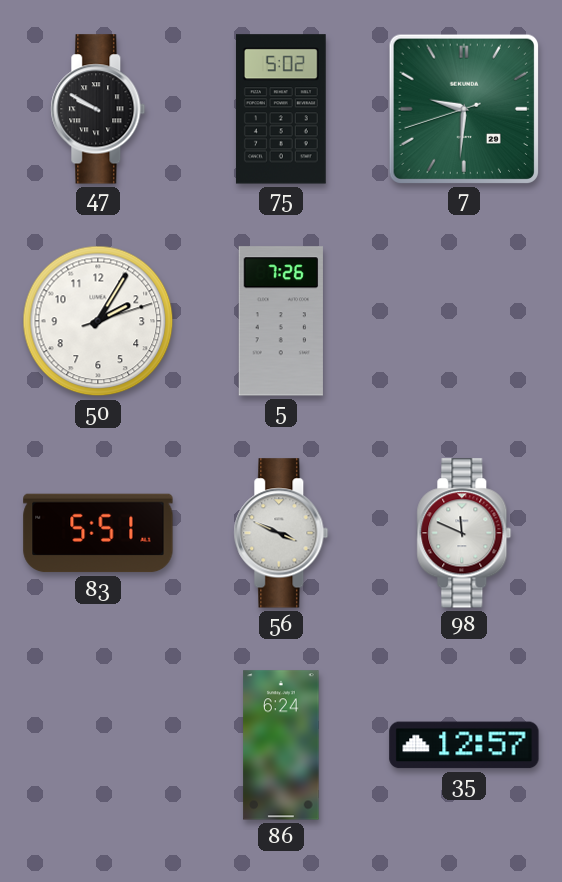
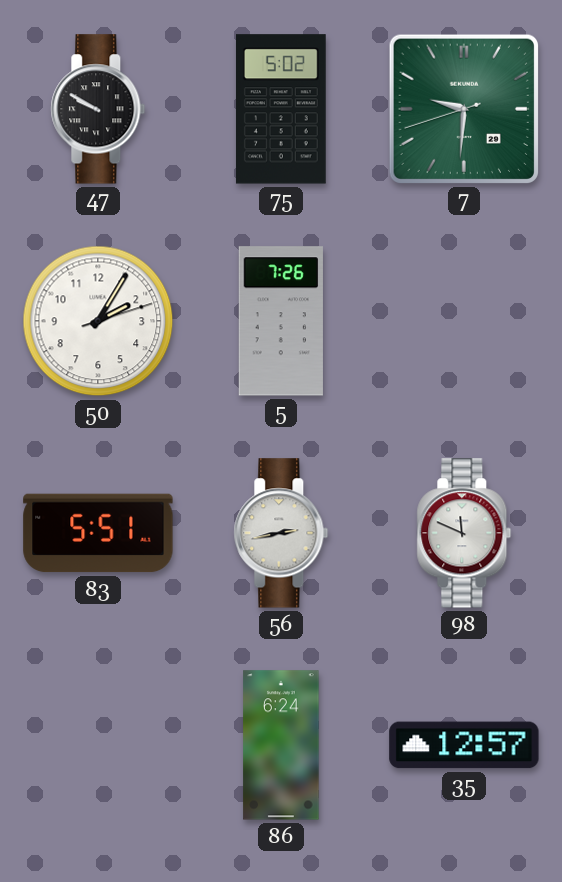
56: 3:49 -> 2:43 (281, 533)
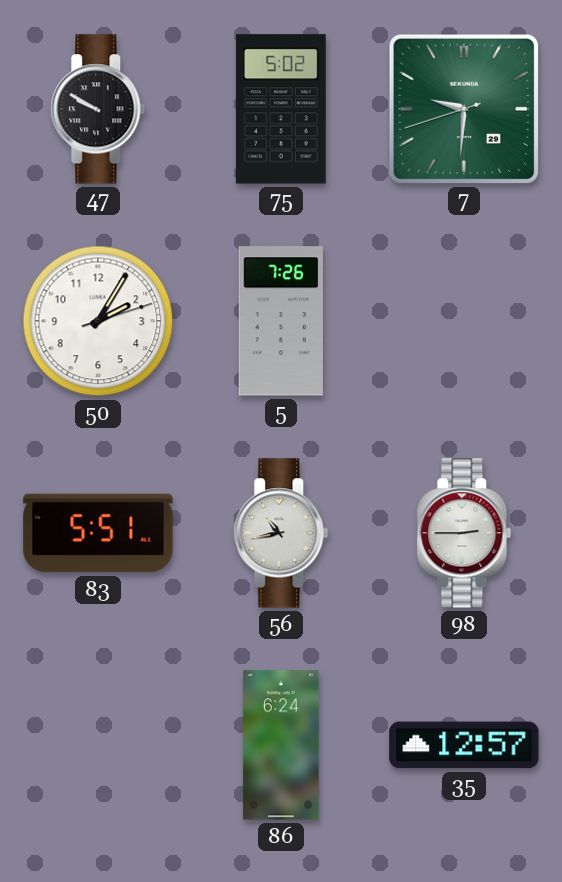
56: 2:43 -> 10:43 (281, 533)
98: 11:49 -> 2:45 (464, 533)
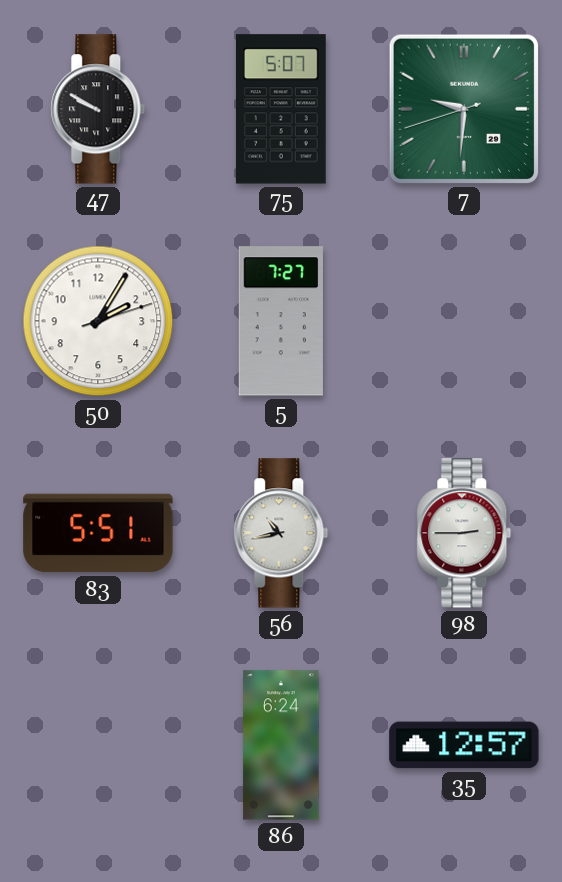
75: 5:02 -> 5:07 (281, 109)
5: 7:26 -> 7:27 (281, 321)
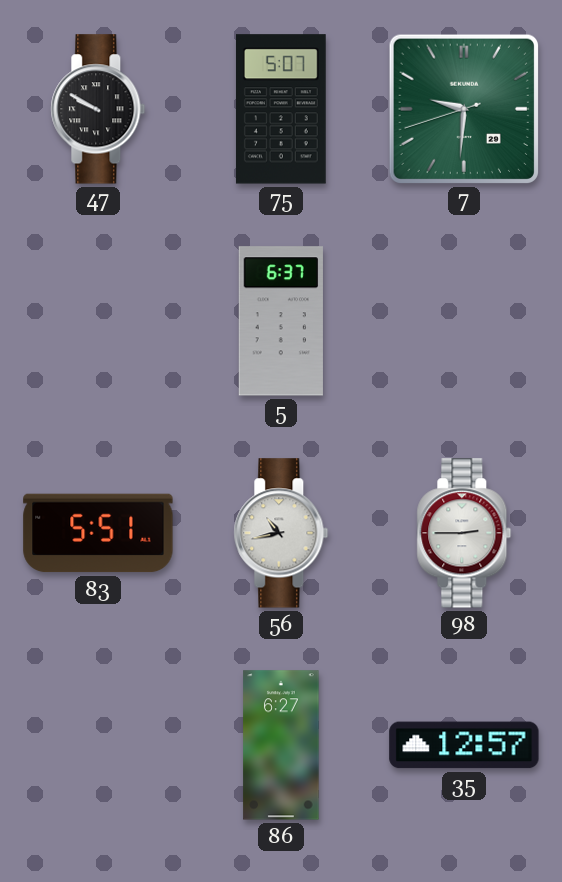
50: 2:05 -> none (98, 321)
5: 7:27 -> 6:37 (281, 321)
86: 6:24 -> 6:27 (281, 745)
